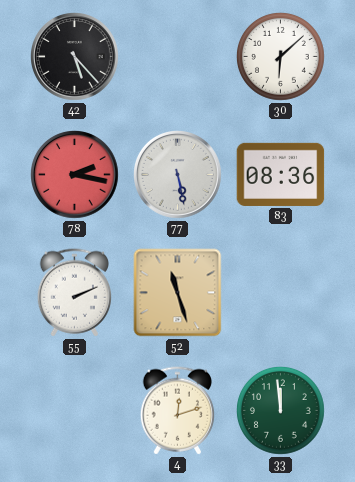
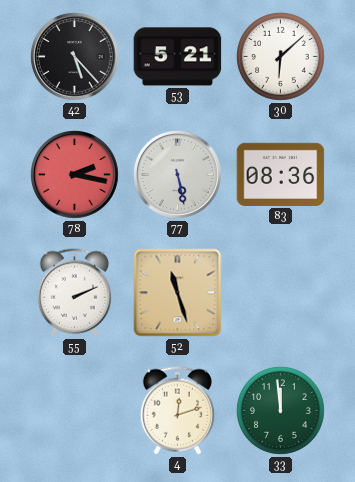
53: none -> 5:21 (178, 57)
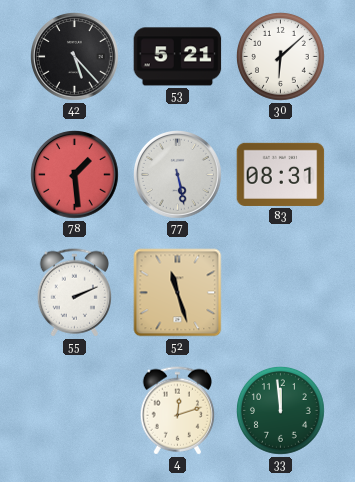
78: 2:17 -> 1:29 (75, 175)
83: 08:36 -> 08:31 (281, 174)
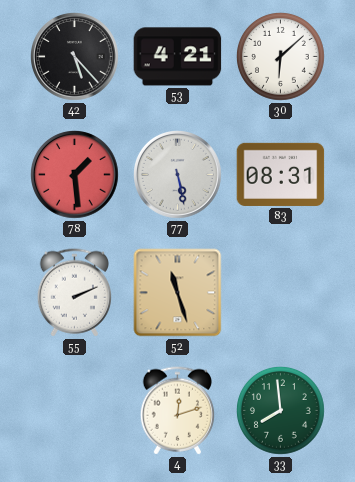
53: 5:21 -> 4:21 (178, 57)
33: 11:59 -> 7:59 (281, 411)
